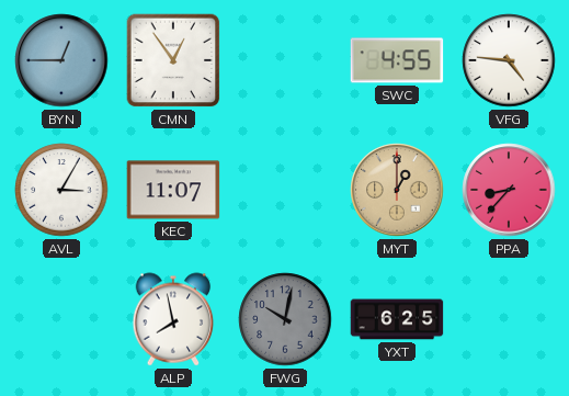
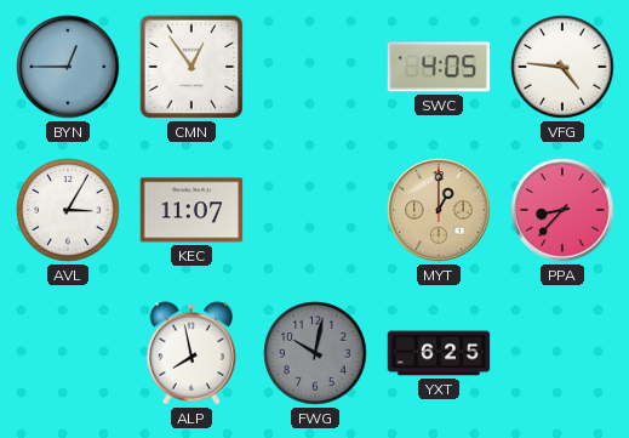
SWC: 4:55 -> 4:05 (439, 67)
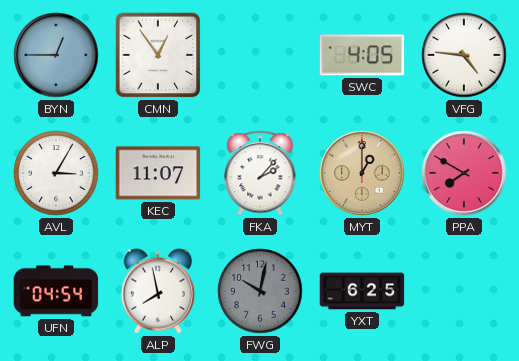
FKA: none -> 2:07 (260, 173)
PPA: 8:37 -> 7:50 (464, 173)
UFN: none -> 04:54 (56, 291)
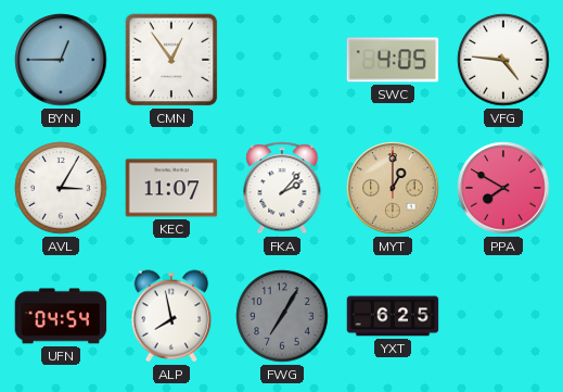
FWG: 10:02 -> 7:05 (282, 316)
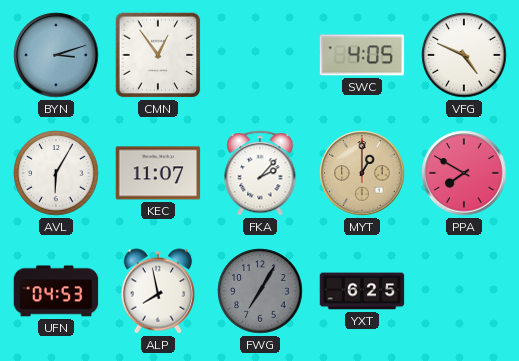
BYN: 12:45 -> 3:12 (56, 55)
VFG: 4:46 -> 4:49 (464, 55)
AVL: 3:05 -> 6:05 (56, 173)
UFN: 04:54 -> 04:53 (56, 291)
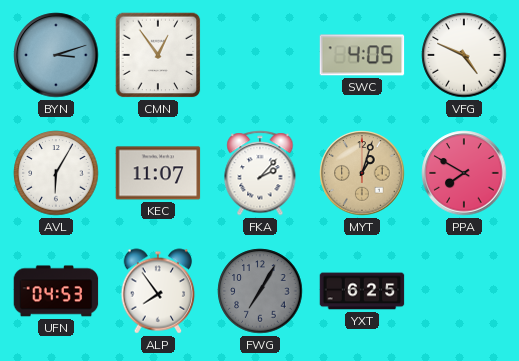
MYT: 1:00 -> 1:03 (362, 173)
ALP: 7:58 -> 7:54 (158, 291)
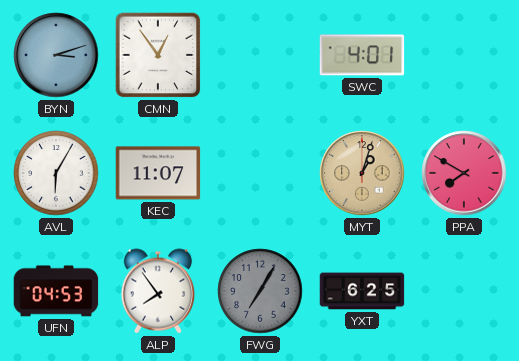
SWC: 4:05 -> 4:01 (362, 55)
VFG: 4:49 -> none (464, 55)
FKA: 2:07 -> none (260, 173)
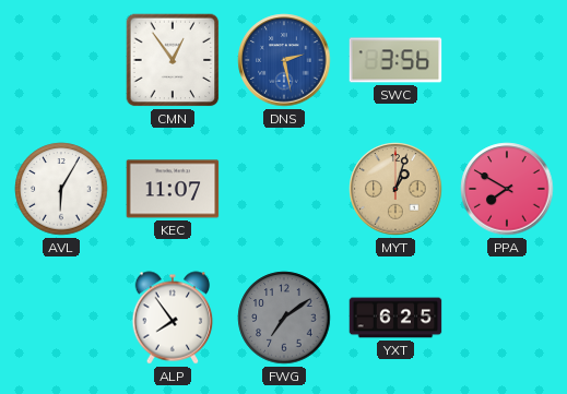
BYN: 3:12 -> none (56, 55)
DNS: none -> 2:28 (284, 60)
SWC: 4:01 -> 3:56 (395, 60)
UFN: 04:53 -> none (56, 291)
FWG: 7:05 -> 7:09 (284, 318)
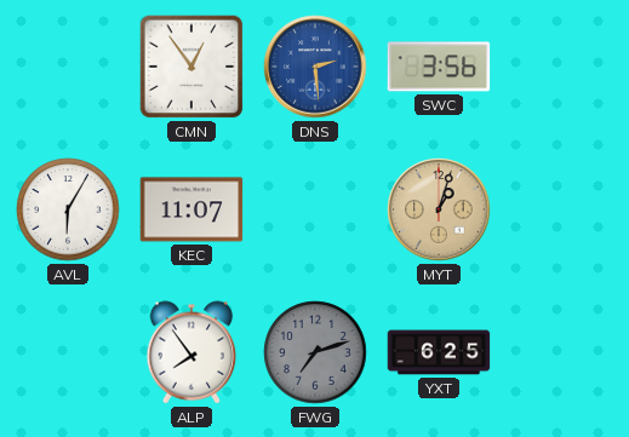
DNS: 2:28 -> 2:29 (315, 67)
PPA: 7:50 -> none (507, 189)
FWG: 7:09 -> 7:12 (315, 352)
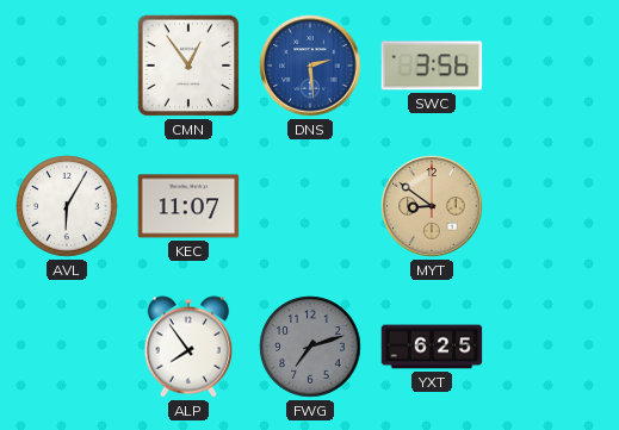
MYT: 1:03 -> 8:51 (432, 206)
